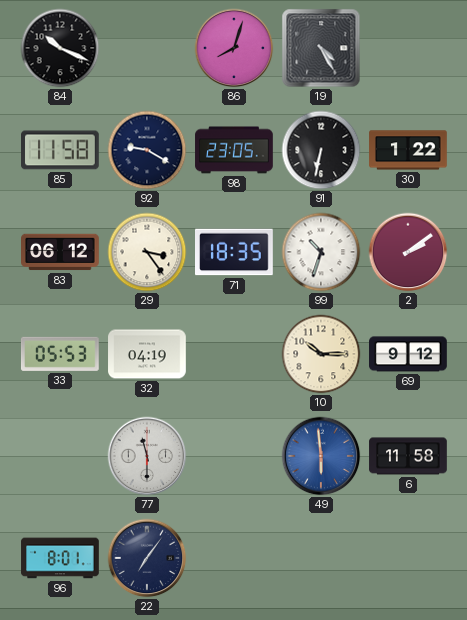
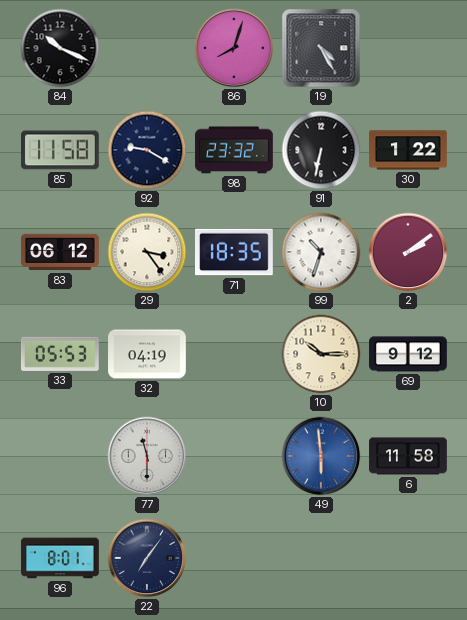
98: 23:05 -> 23:32 (234, 150)
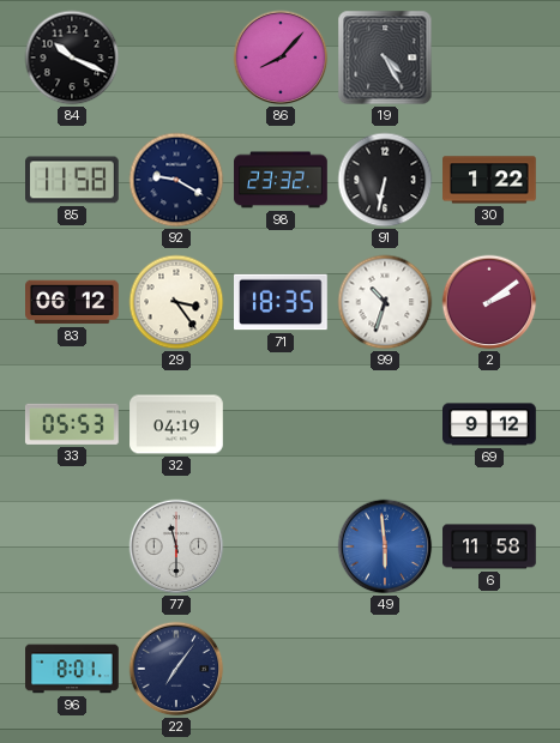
86: 8:03 -> 8:07 (281, 58)
10: 10:15 -> none (321, 354)
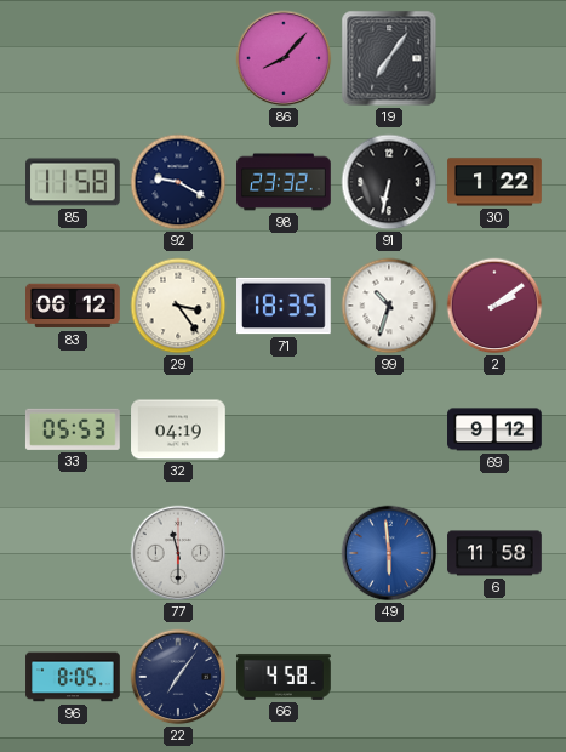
84: 10:19 -> none (72, 58)
19: 4:25 -> 7:06 (389, 58)
96: 8:01 -> 8:05 (73, 677)
66: none -> 4:58 (284, 677)
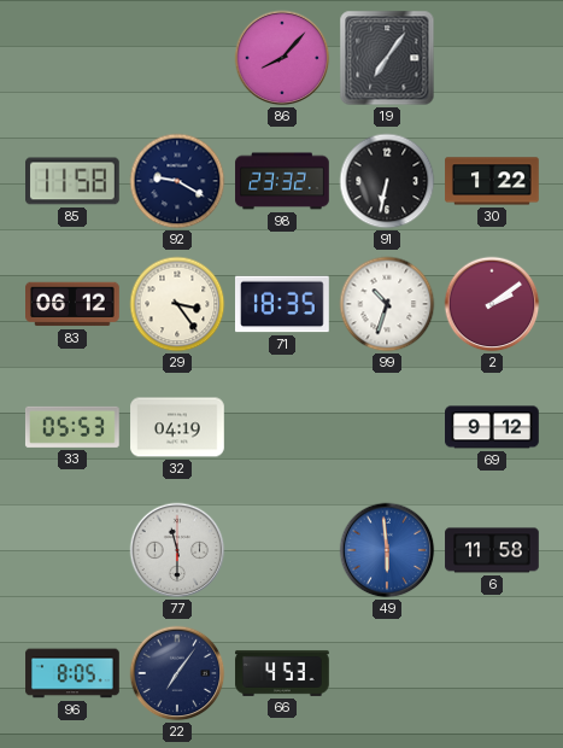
66: 4:58 -> 4:53 (282, 673)
